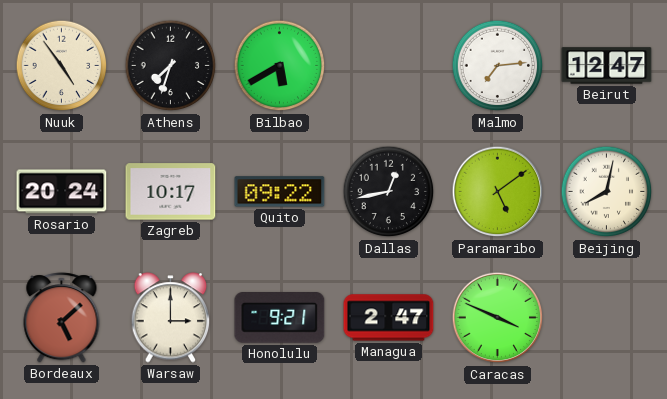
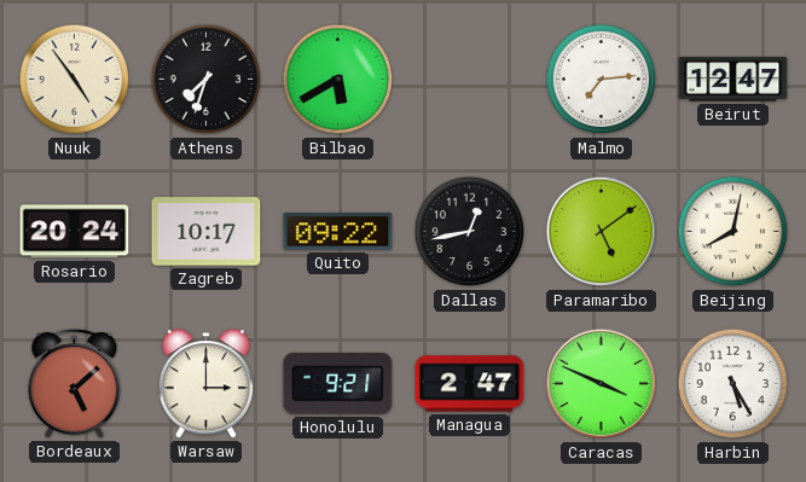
Harbin: none -> 5:25 (733, 384)
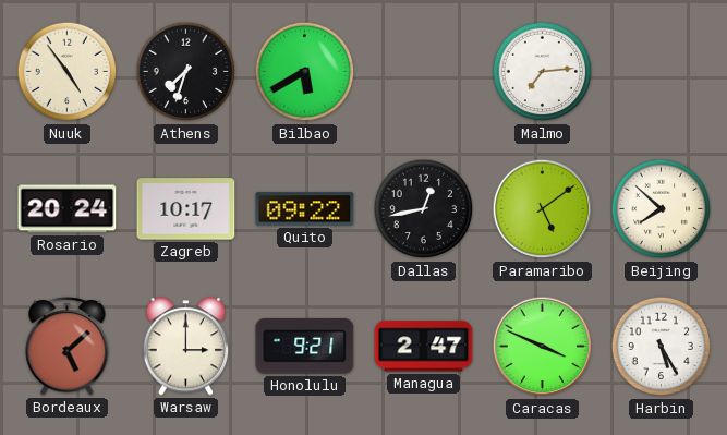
Beirut: 12:47 -> none (733, 80)
Beijing: 8:02 -> 7:52 (662, 209)
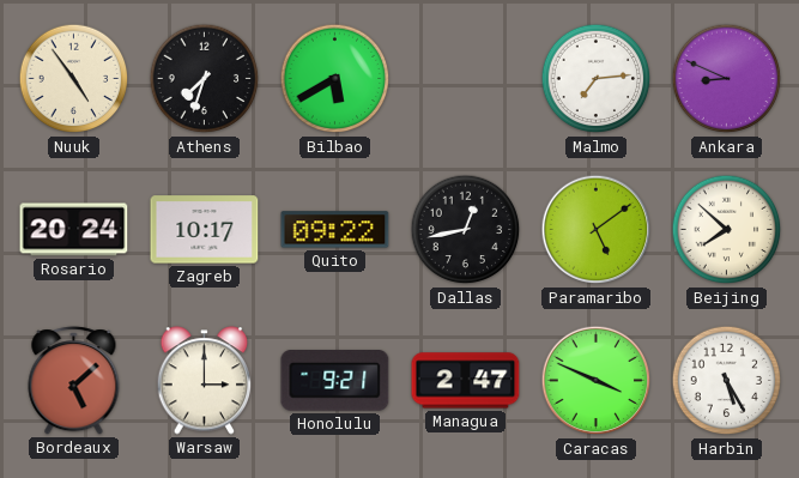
Ankara: none -> 8:49 (727, 79)
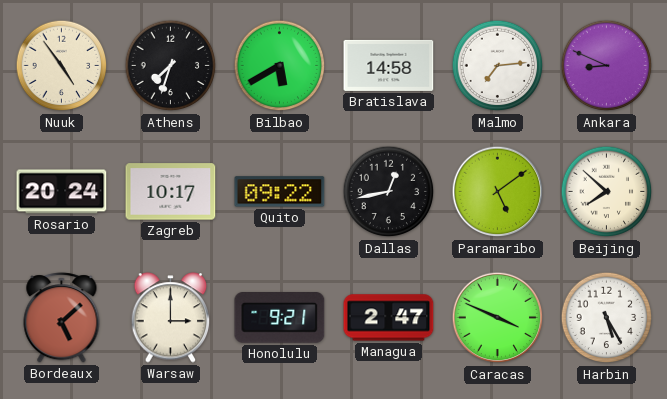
Bratislava: none -> 14:58 (389, 65)
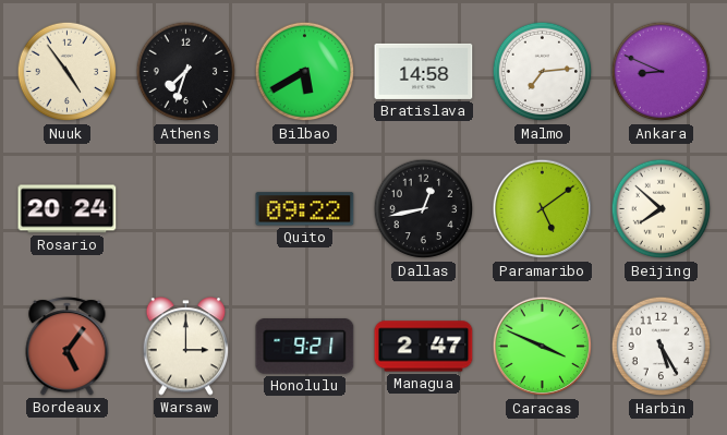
Zagreb: 10:17 -> none (171, 192)
Bordeaux: 5:08 -> 5:06 (68, 347)
